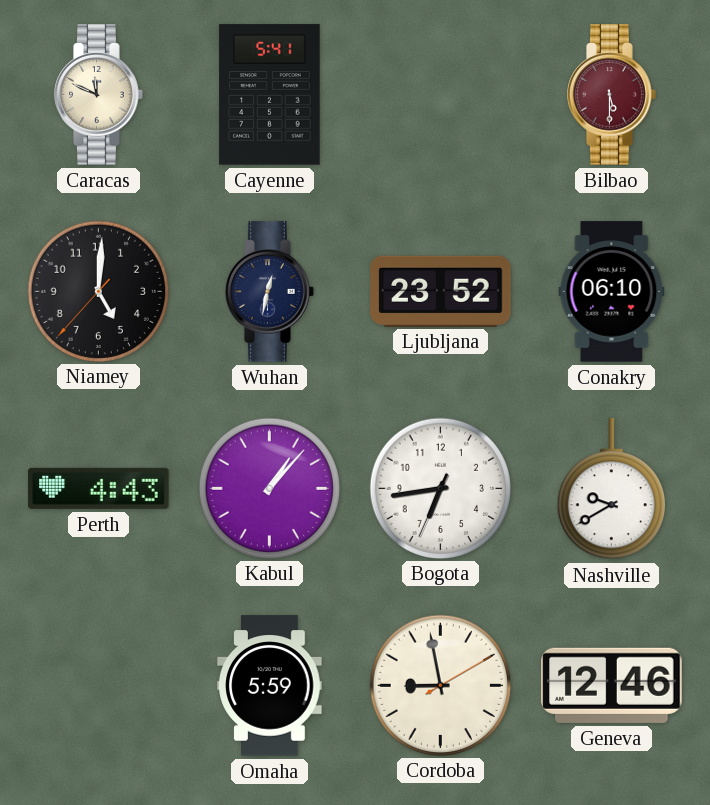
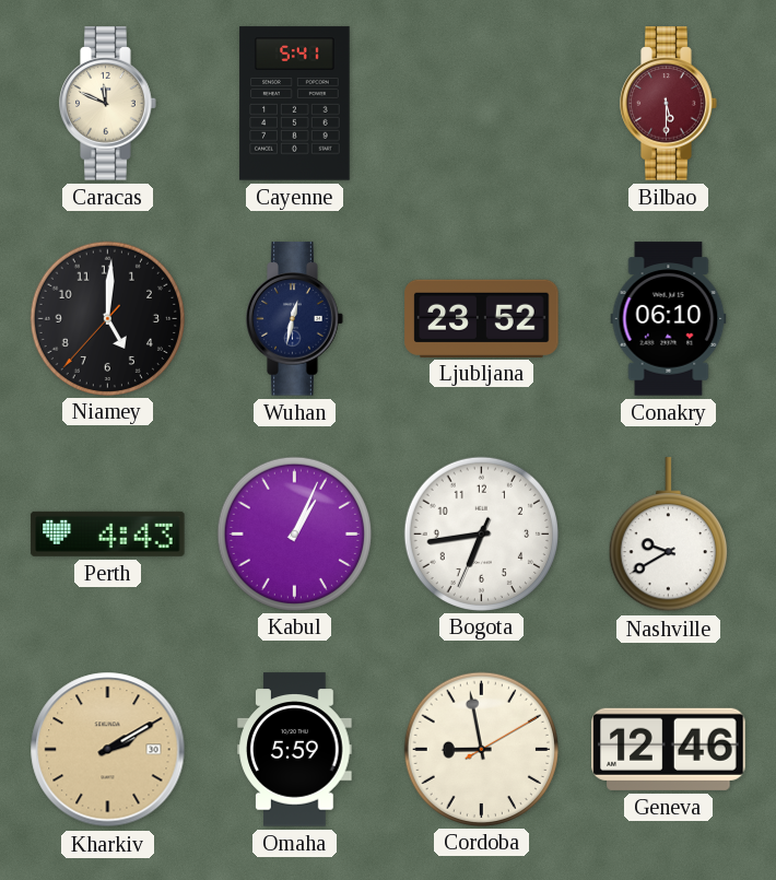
Kabul: 1:07 -> 1:04 (294, 533)
Kharkiv: none -> 2:10 (108, 750)
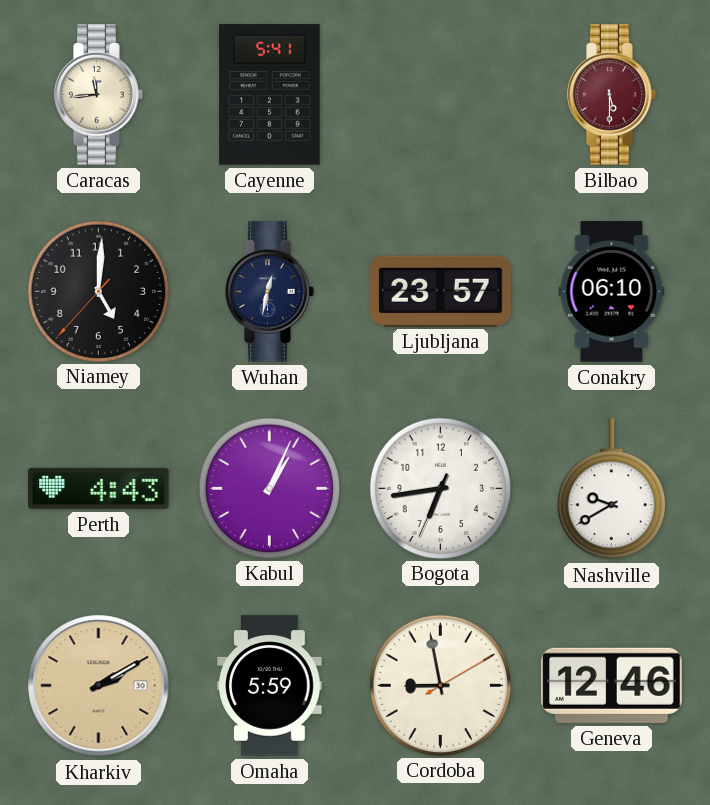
Caracas: 11:49 -> 11:44 (99, 95)
Ljubljana: 23:52 -> 23:57 (441, 291)
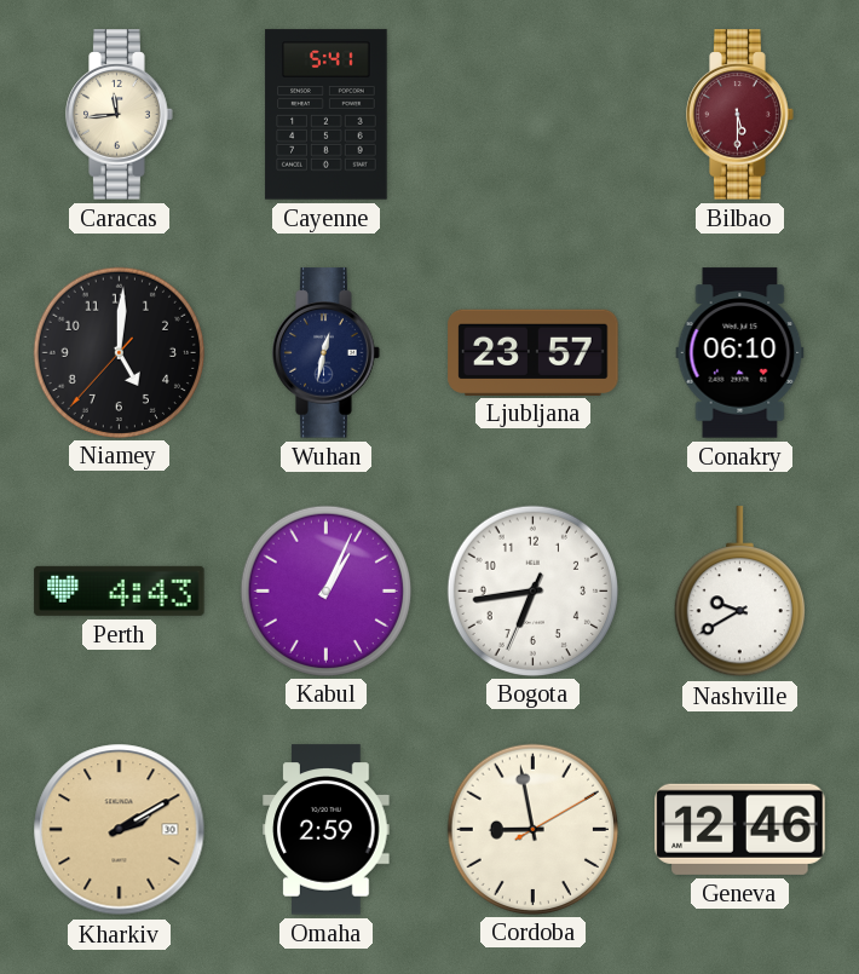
Omaha: 5:59 -> 2:59 (327, 830)
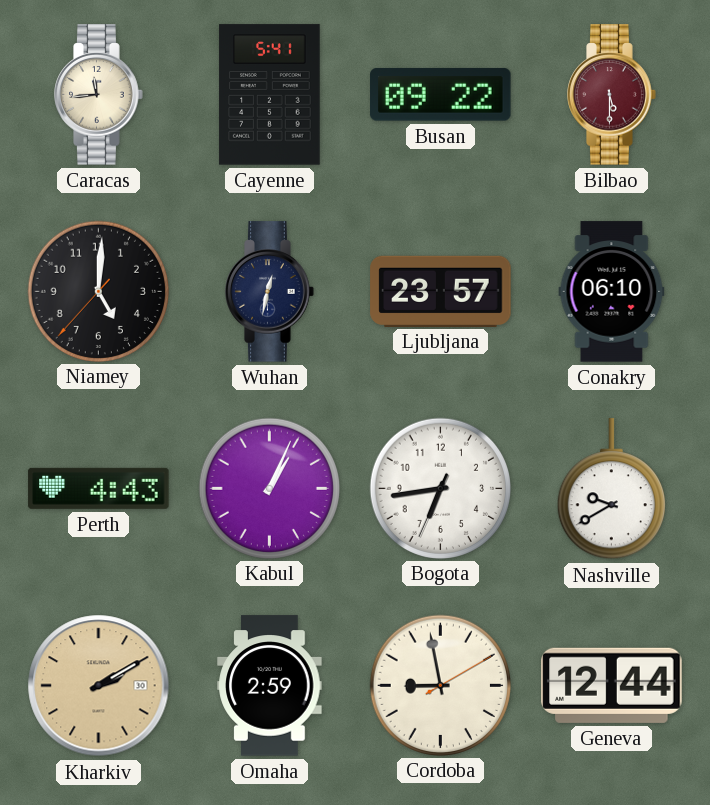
Busan: none -> 09:22 (441, 95)
Geneva: 12:46 -> 12:44 (612, 685)
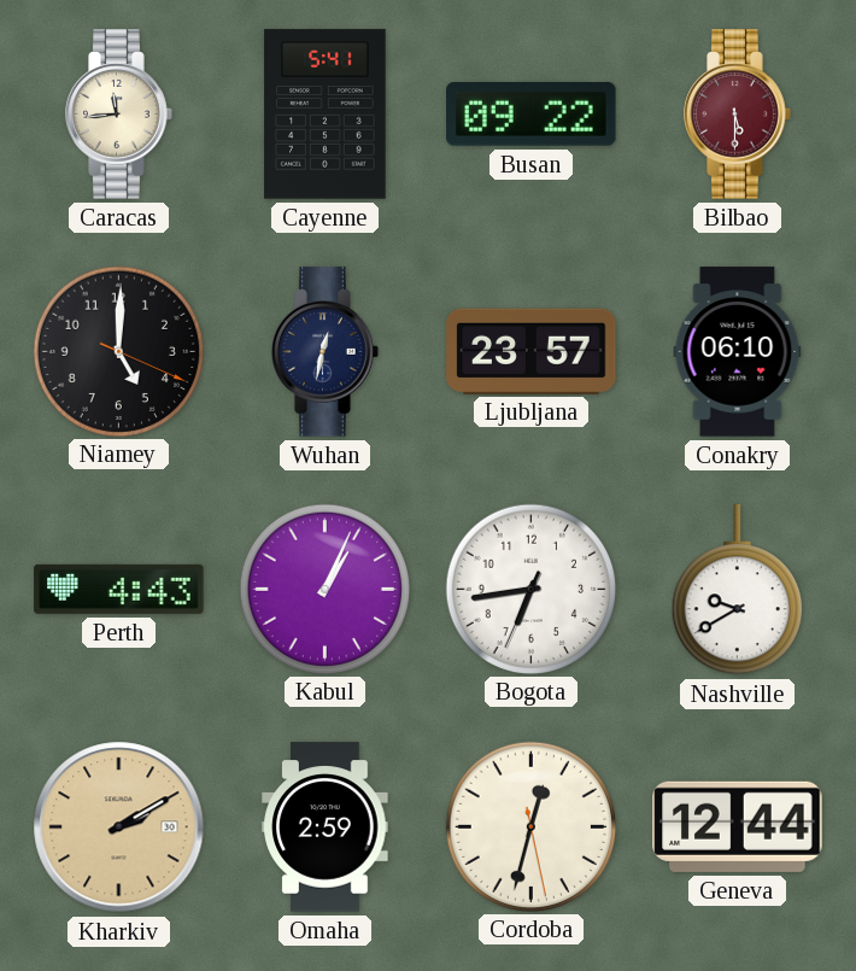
Niamey: 5:00:37 -> 5:00:19 (118, 351)
Cordoba: 8:58 -> 12:32 (530, 826)
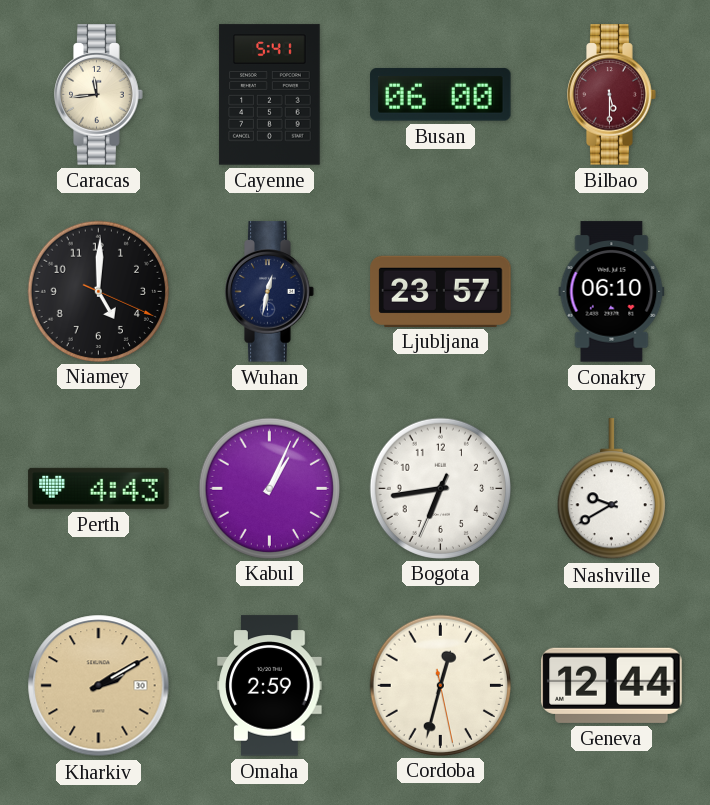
Busan: 09:22 -> 06:00 (441, 95)
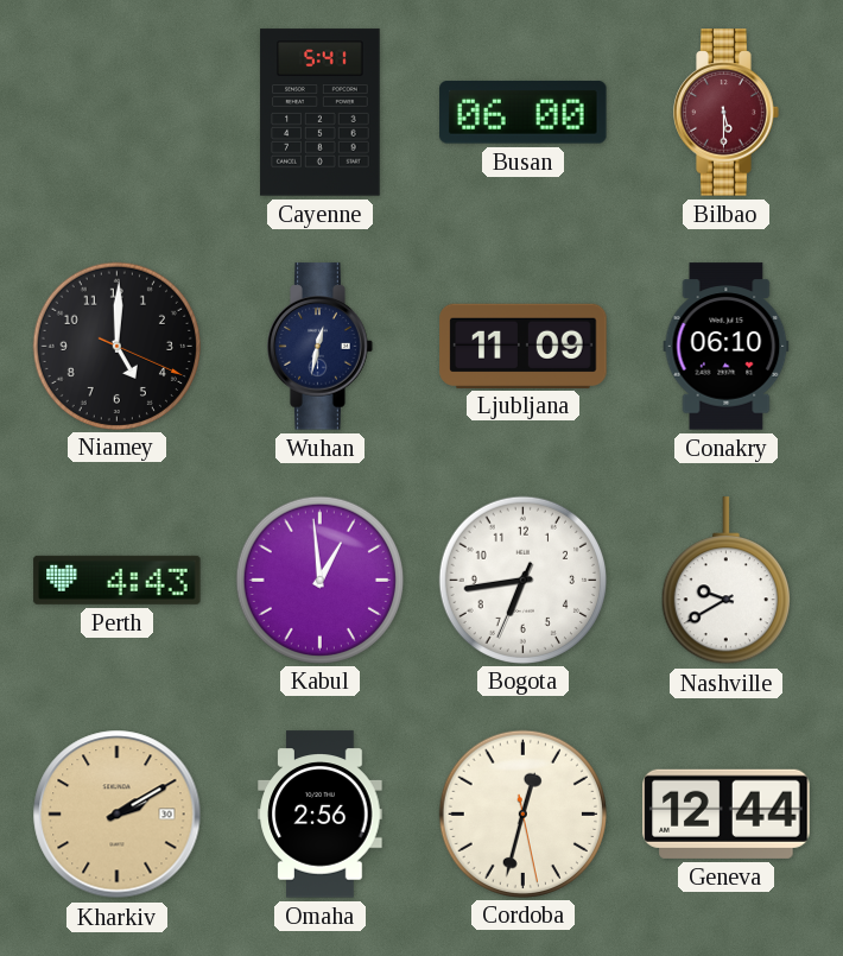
Caracas: 11:44 -> none (99, 95)
Ljubljana: 23:57 -> 11:09 (524, 346)
Kabul: 1:04 -> 12:59 (319, 580)
Omaha: 2:59 -> 2:56 (321, 815)
